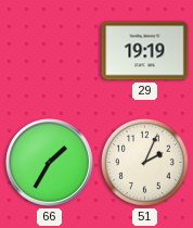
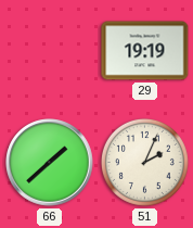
66: 1:35 -> 1:38 (50, 163)
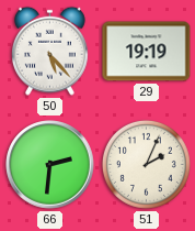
50: none -> 5:23 (50, 51)
66: 1:38 -> 2:31 (50, 165)
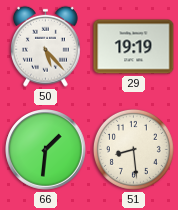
66: 2:31 -> 1:31 (46, 150)
51: 2:04 -> 8:29 (133, 149)
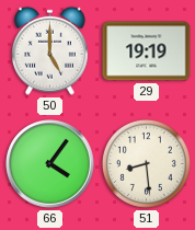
50: 5:23 -> 5:00 (50, 50)
66: 1:31 -> 4:06 (50, 164)
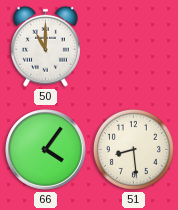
50: 5:00 -> 11:00 (46, 46)
29: 19:19 -> none (147, 51)
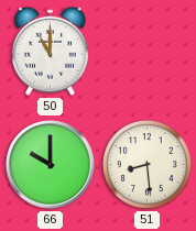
66: 4:06 -> 10:00 (51, 165)
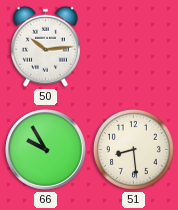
50: 11:00 -> 10:14 (46, 46)
66: 10:00 -> 9:55 (46, 150)
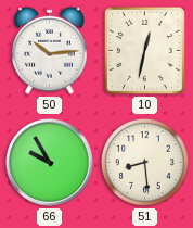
10: none -> 12:32 (144, 50)
